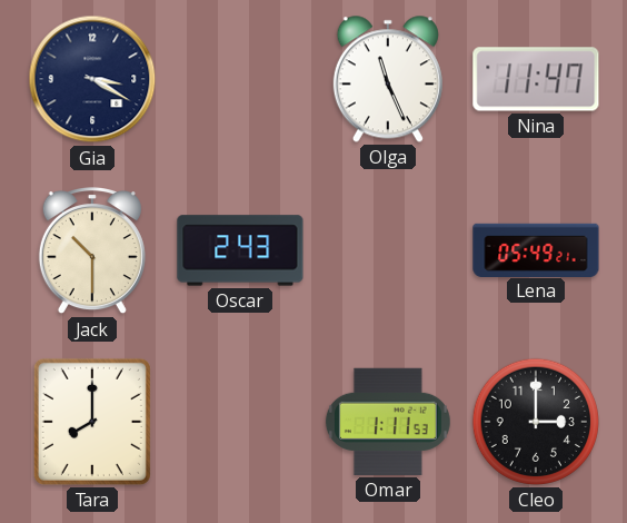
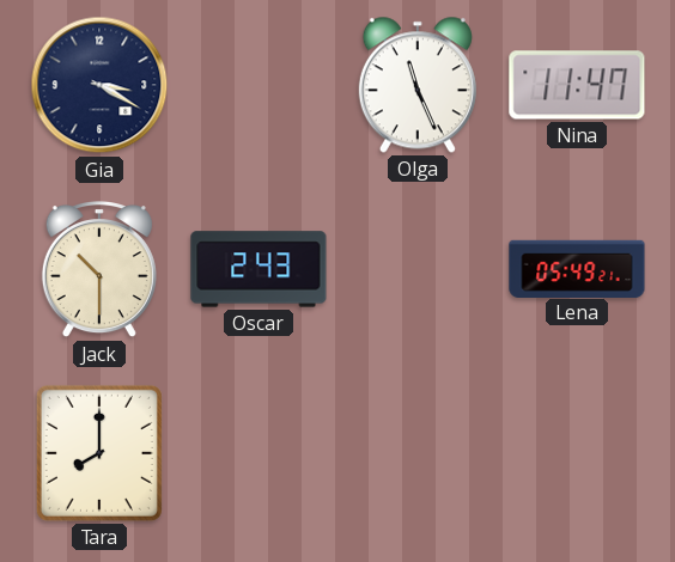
Omar: 1:11 -> none (388, 422)
Cleo: 3:00 -> none (536, 422)
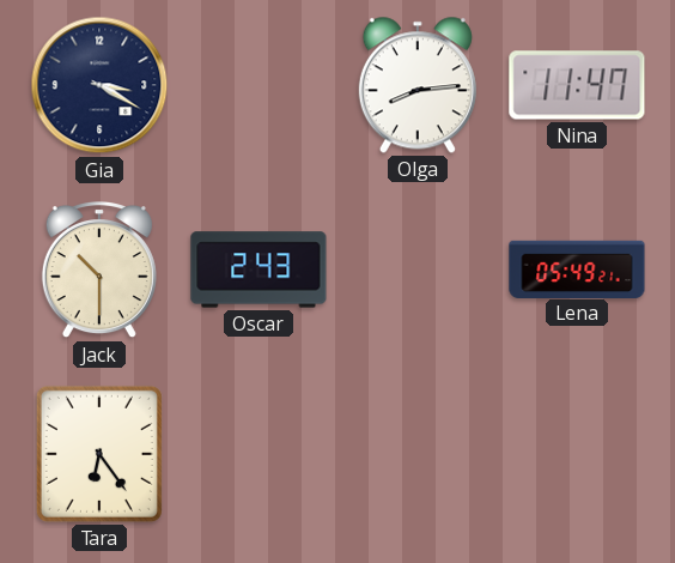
Olga: 11:26 -> 8:14 (418, 85)
Tara: 8:00 -> 6:24 (99, 454)
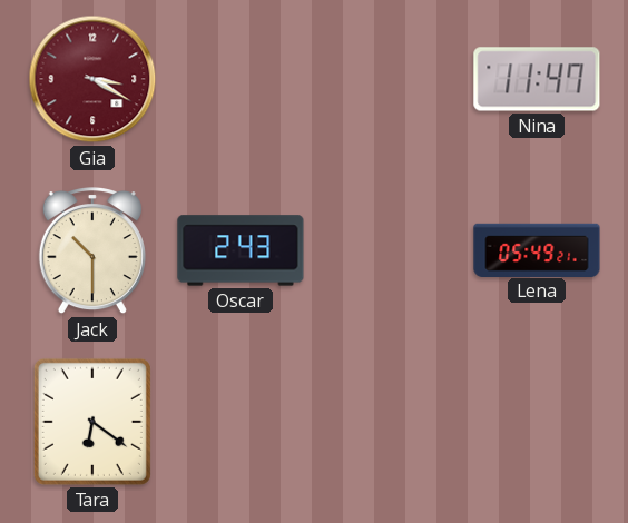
Gia dial: navy -> burgundy (92, 79)
Olga: 8:14 -> none (418, 85)
Tara: 6:24 -> 6:21 (92, 422)
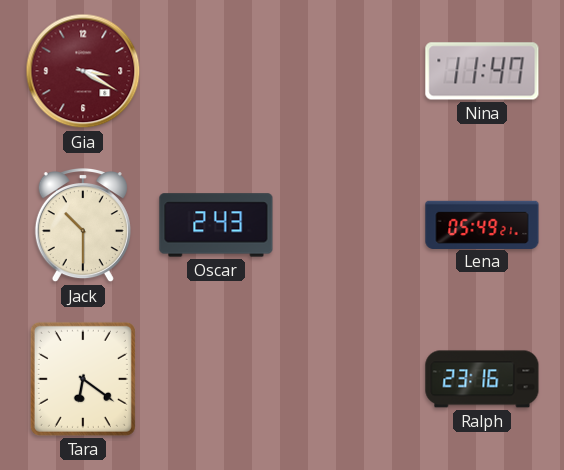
Ralph: none -> 23:16 (482, 379)
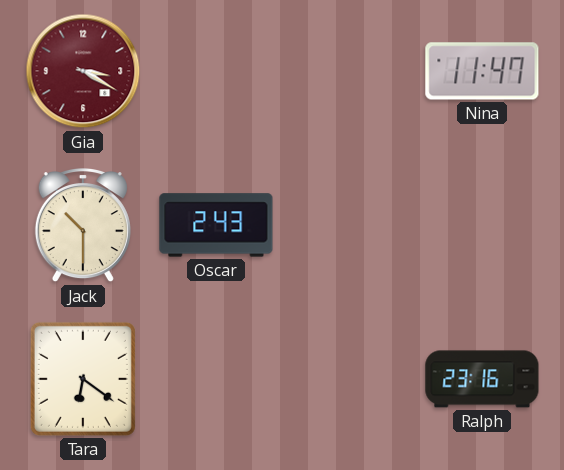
Lena: 05:49 -> none (482, 224)
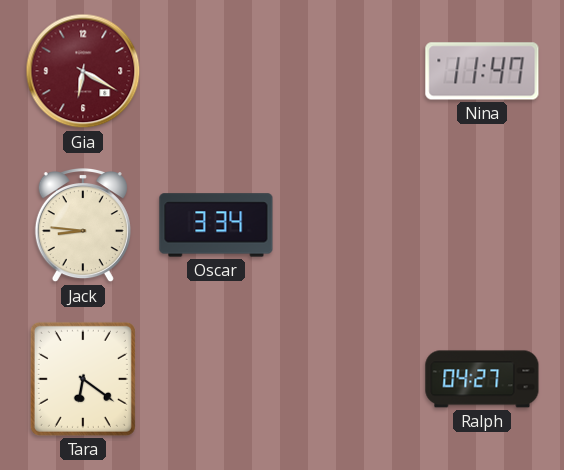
Gia: 3:20 -> 6:20 (83, 71)
Jack: 10:30 -> 8:46 (83, 226)
Oscar: 2:43 -> 3:34 (216, 225)
Ralph: 23:16 -> 04:27 (482, 379)
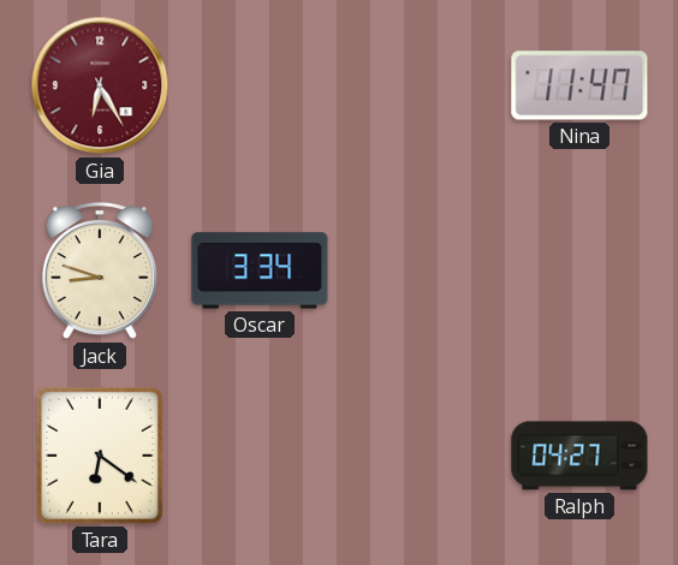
Gia: 6:20 -> 6:25 (100, 85)
Jack: 8:46 -> 8:48 (100, 272)
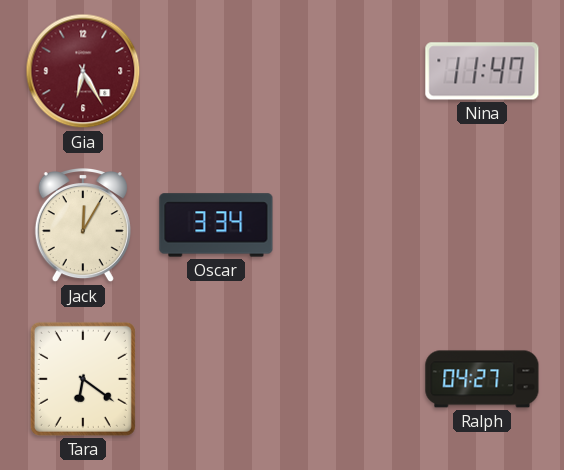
Jack: 8:48 -> 12:05 (83, 226)
